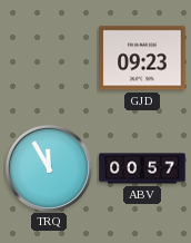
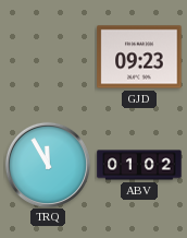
ABV: 00:57 -> 01:02 (139, 165)
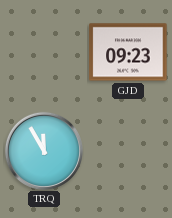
ABV: 01:02 -> none (139, 165)
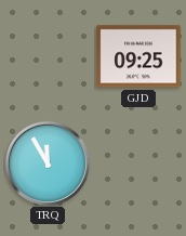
GJD: 09:23 -> 09:25 (138, 56)
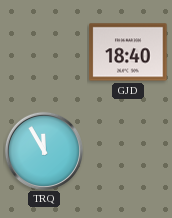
GJD: 09:25 -> 18:40 (128, 52)
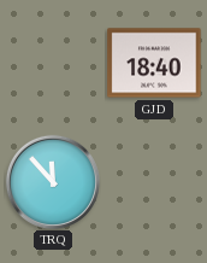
TRQ: 11:55 -> 11:53 (53, 182)
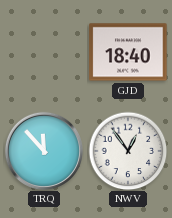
NWV: none -> 12:54 (128, 151)
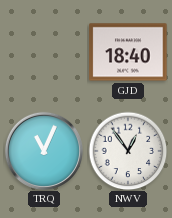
TRQ: 11:53 -> 11:04 (44, 151)
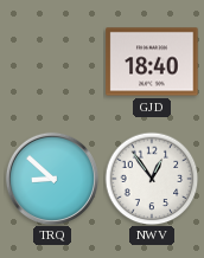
TRQ: 11:04 -> 8:52 (52, 179)
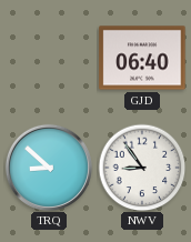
GJD: 18:40 -> 06:40 (142, 58)
NWV: 12:54 -> 8:54 (142, 168)
